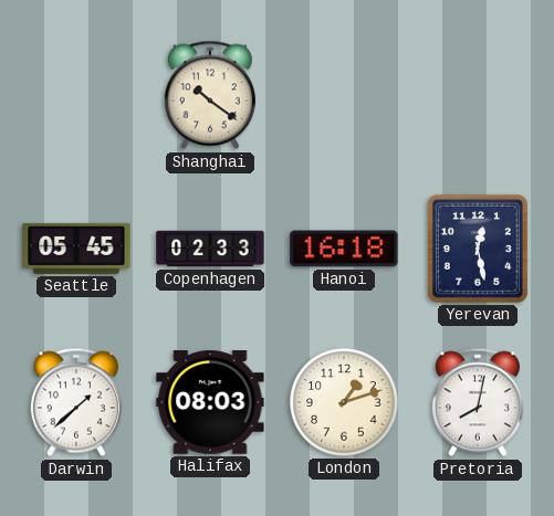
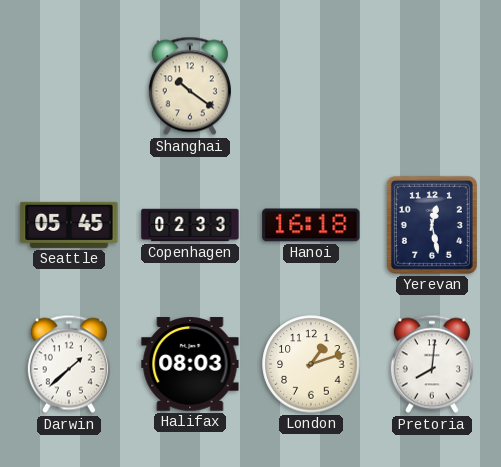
Pretoria: 8:02 -> 8:01 (432, 364)
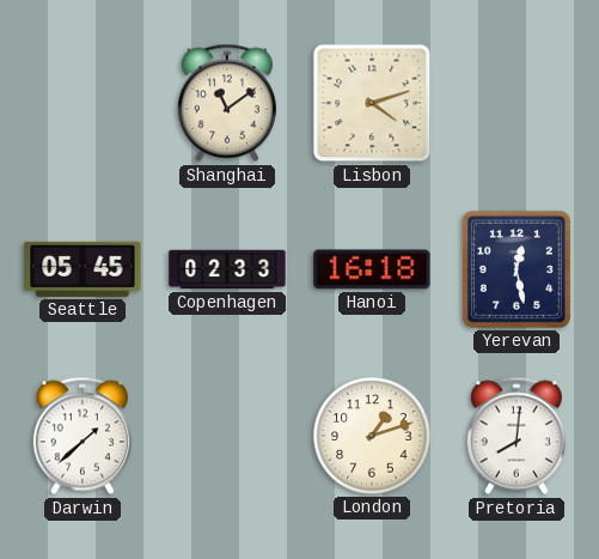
Shanghai: 10:21 -> 11:09 (227, 103)
Lisbon: none -> 4:12 (372, 103)
Halifax: 08:03 -> none (190, 364)
